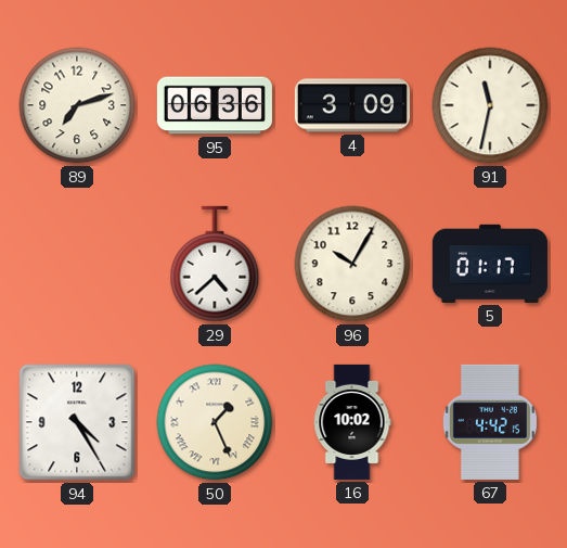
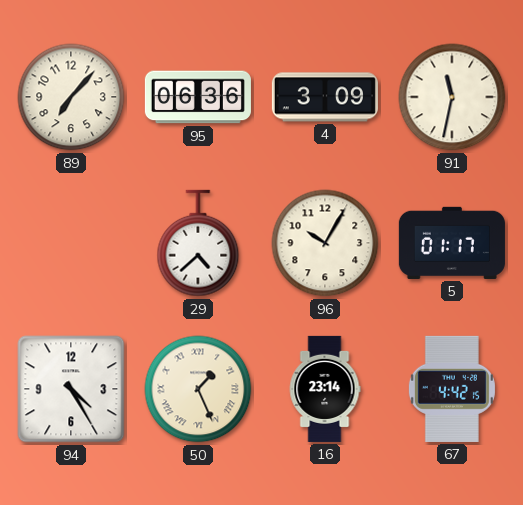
89: 7:12 -> 7:07 (71, 97)
16: 10:02 -> 23:14 (325, 389)
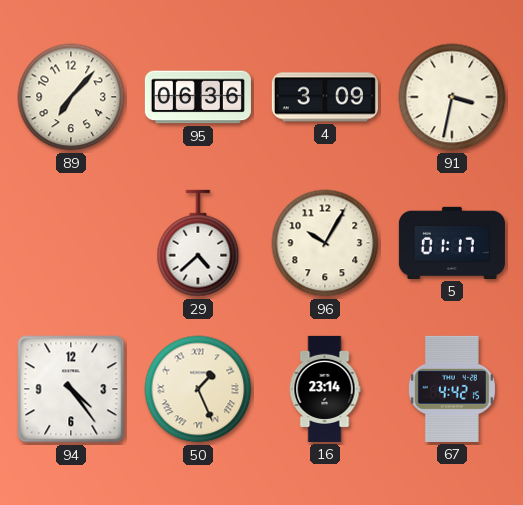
91: 11:32 -> 3:32 (452, 97)
94: 4:25 -> 4:24 (71, 389)
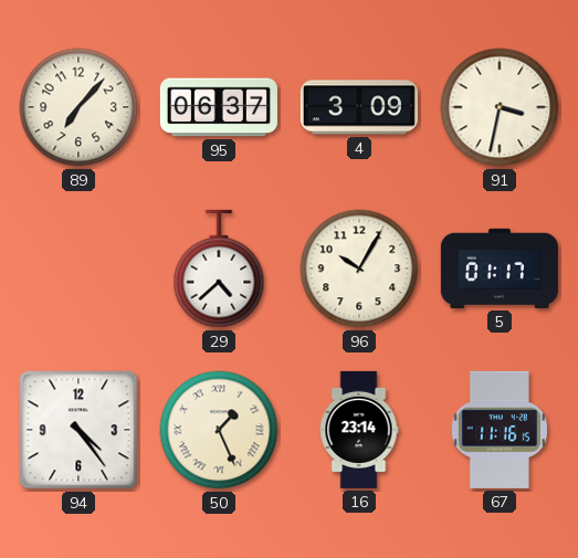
95: 06:36 -> 06:37 (219, 107)
67: 4:42 -> 11:16 (500, 430)
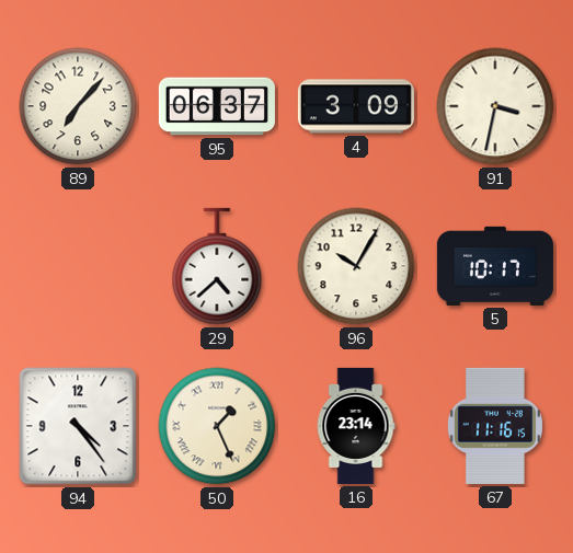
5: 01:17 -> 10:17 (495, 266)
